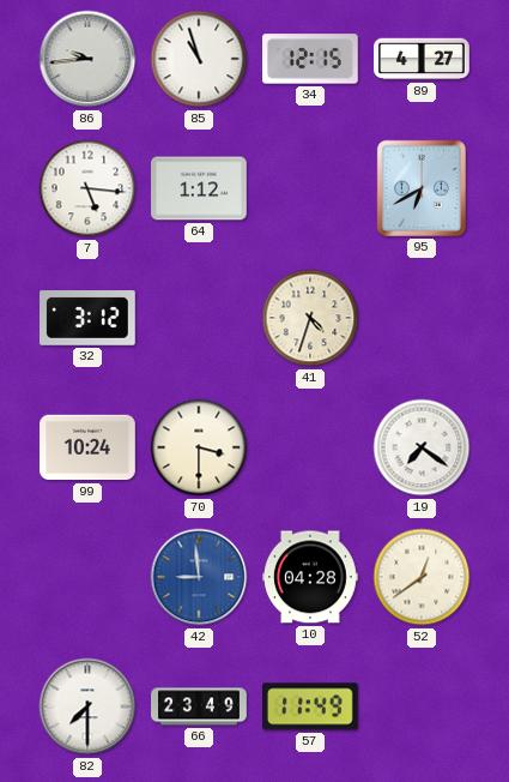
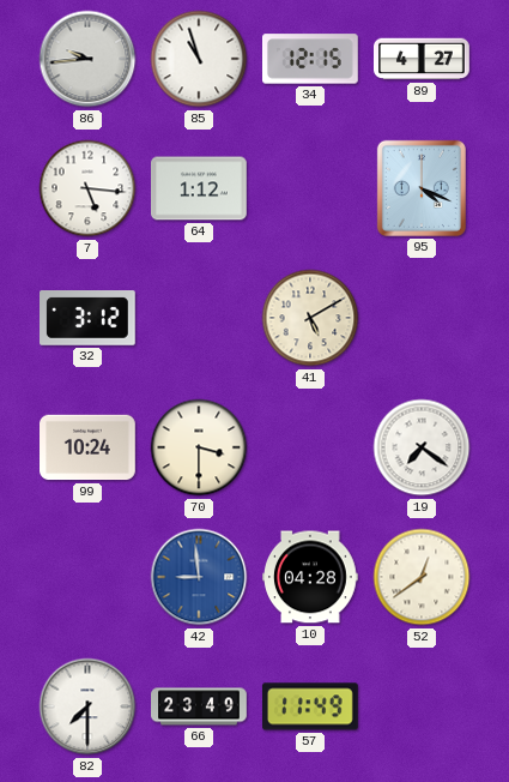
95: 6:40 -> 4:19 (422, 188)
41: 4:33 -> 5:10 (310, 318)
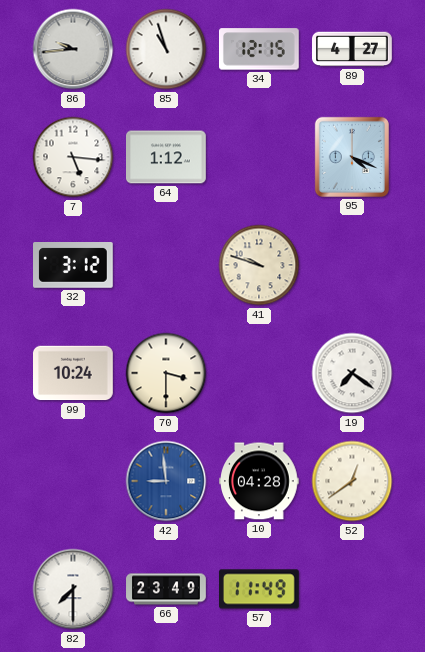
41: 5:10 -> 9:48 (259, 265)
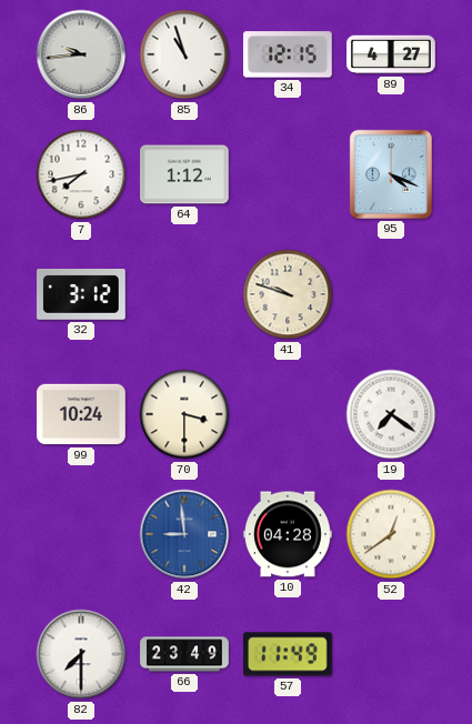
7: 5:16 -> 7:43 (81, 174)
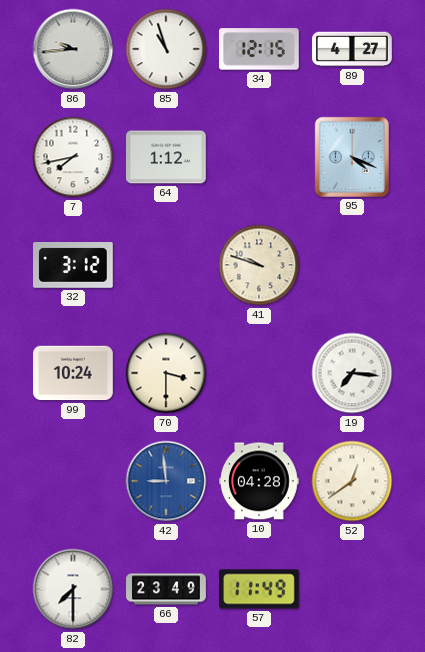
19: 7:21 -> 7:16 (352, 373)
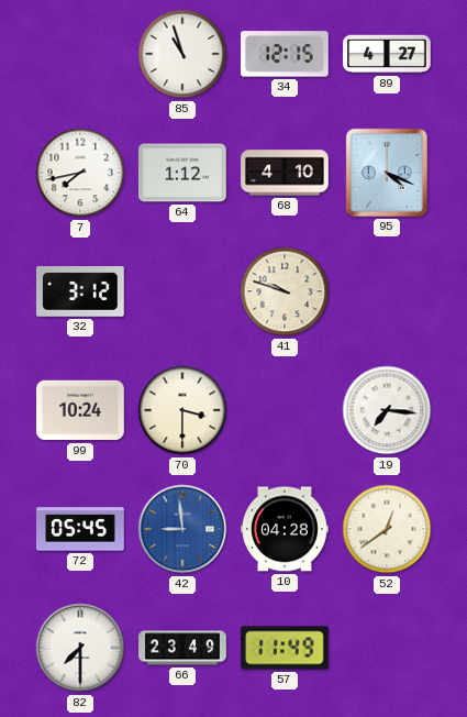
86: 9:44 -> none (73, 49)
68: none -> 4:10 (285, 173)
72: none -> 05:45 (81, 529)
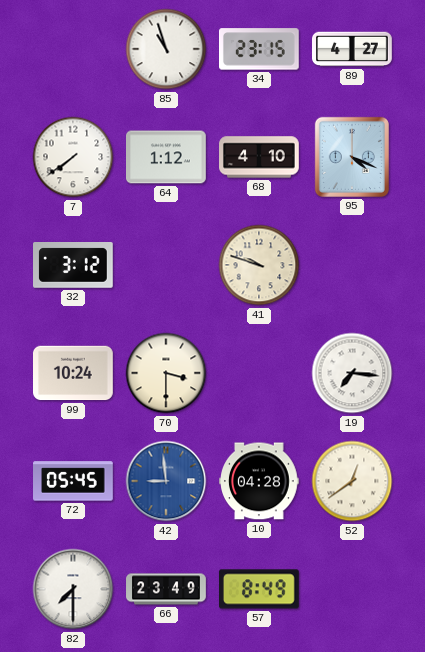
34: 12:15 -> 23:15 (260, 49)
7: 7:43 -> 7:39 (73, 157)
57: 11:49 -> 8:49 (260, 589)
